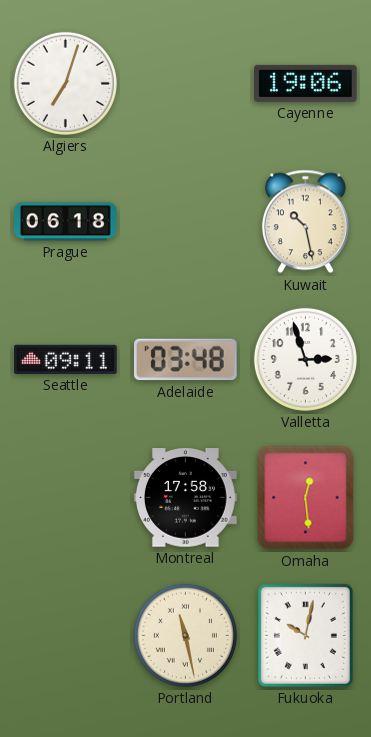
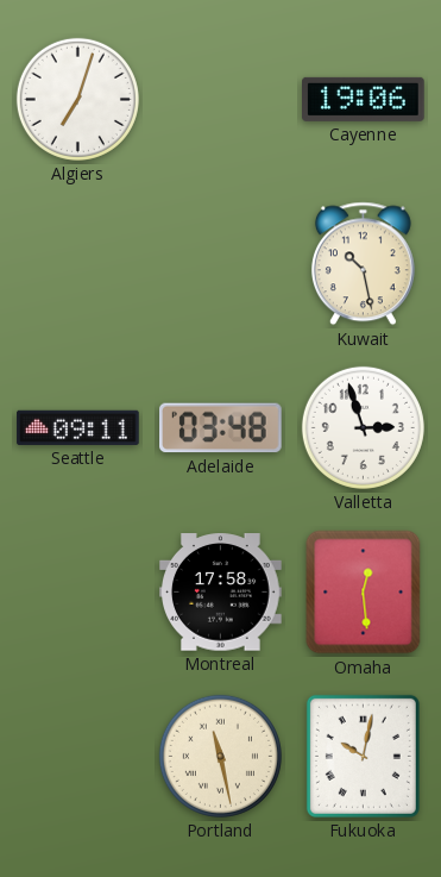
Prague: 06:18 -> none (66, 222)
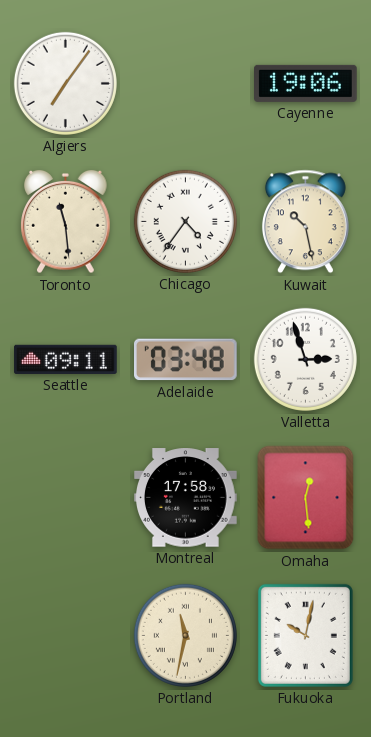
Algiers: 7:03 -> 7:06 (65, 83)
Toronto: none -> 11:29 (66, 222)
Chicago: none -> 4:36 (185, 221)
Portland: 11:28 -> 11:32 (185, 635)
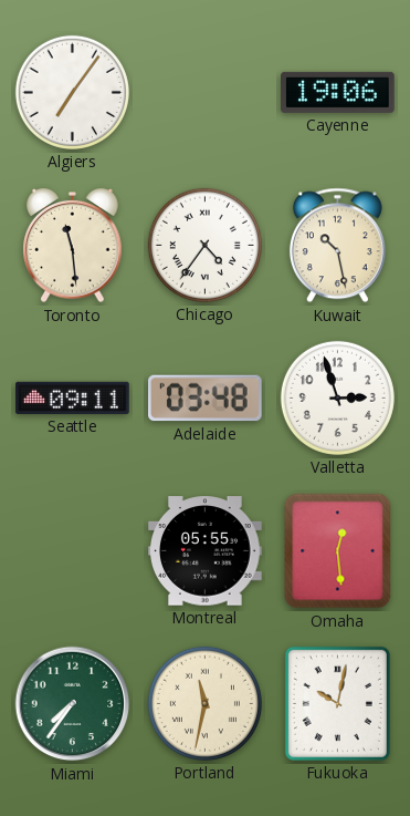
Montreal: 17:58 -> 05:55 (206, 551)
Miami: none -> 7:36 (73, 704)
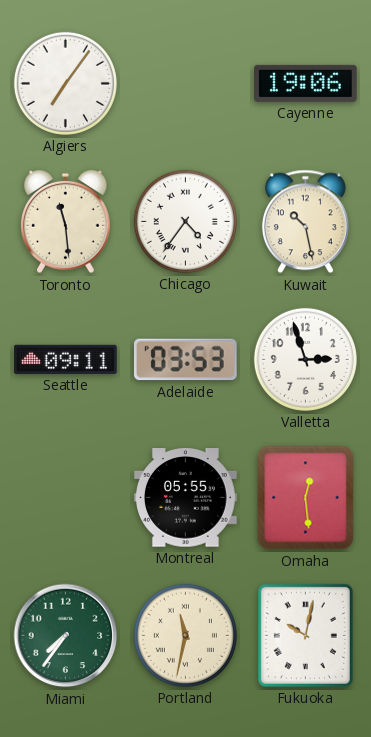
Adelaide: 03:48 -> 03:53 (186, 360)
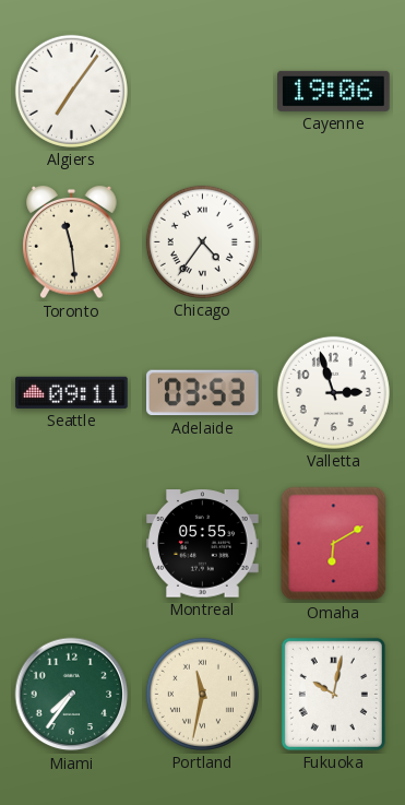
Kuwait: 10:28 -> none (305, 222)
Omaha: 12:29 -> 6:10 (334, 544)
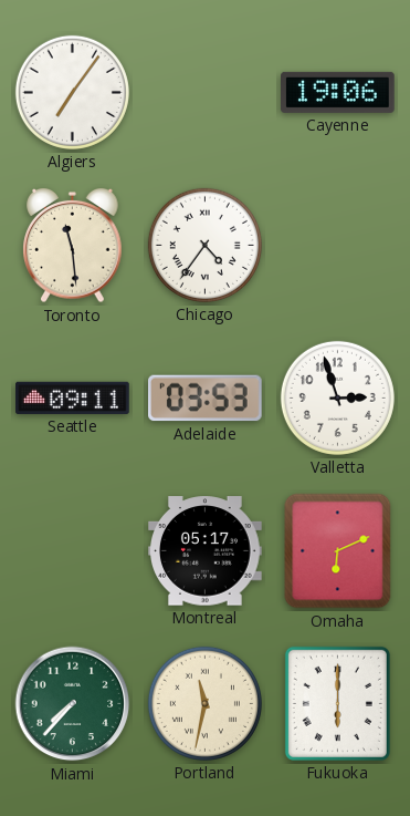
Montreal: 05:55 -> 05:17 (206, 551)
Omaha: 6:10 -> 6:11 (338, 551)
Miami: 7:36 -> 7:37 (73, 704)
Fukuoka: 10:02 -> 6:00 (337, 703)
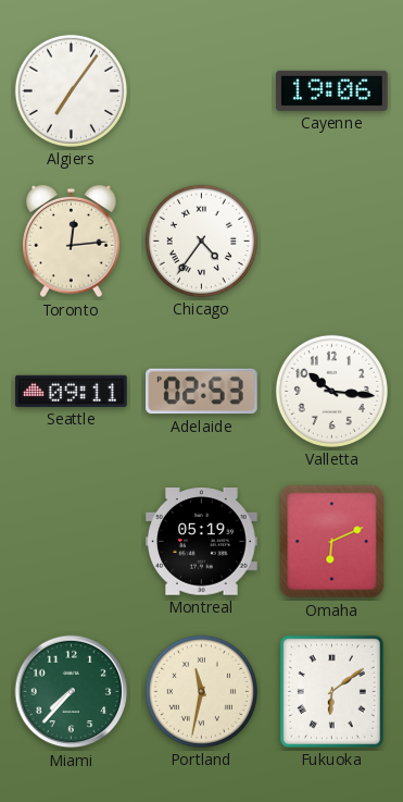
Toronto: 11:29 -> 12:14 (72, 242)
Adelaide: 03:53 -> 02:53 (202, 392)
Valletta: 2:57 -> 10:16 (331, 391)
Montreal: 05:17 -> 05:19 (202, 542)
Fukuoka: 6:00 -> 6:09 (331, 691)
